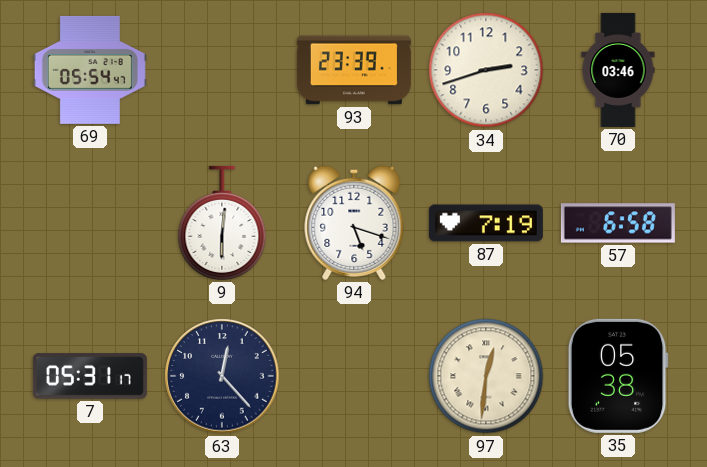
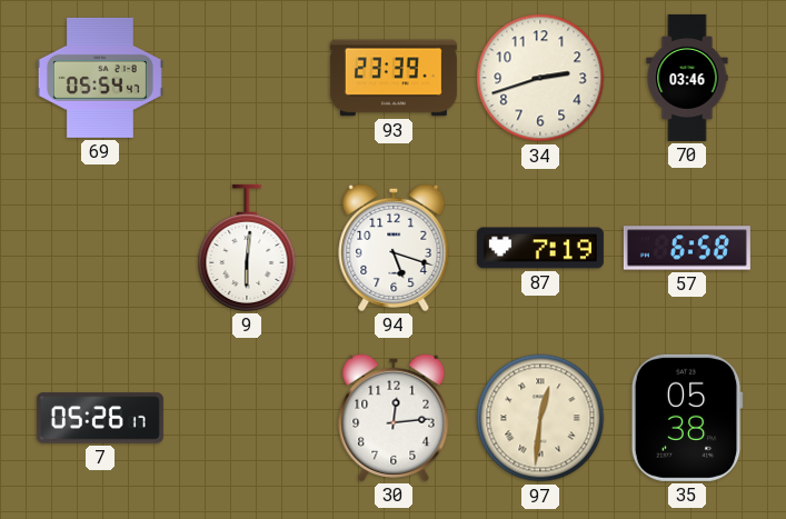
7: 05:31 -> 05:26 (100, 418)
63: 12:23 -> none (222, 376)
30: none -> 12:14 (394, 418)
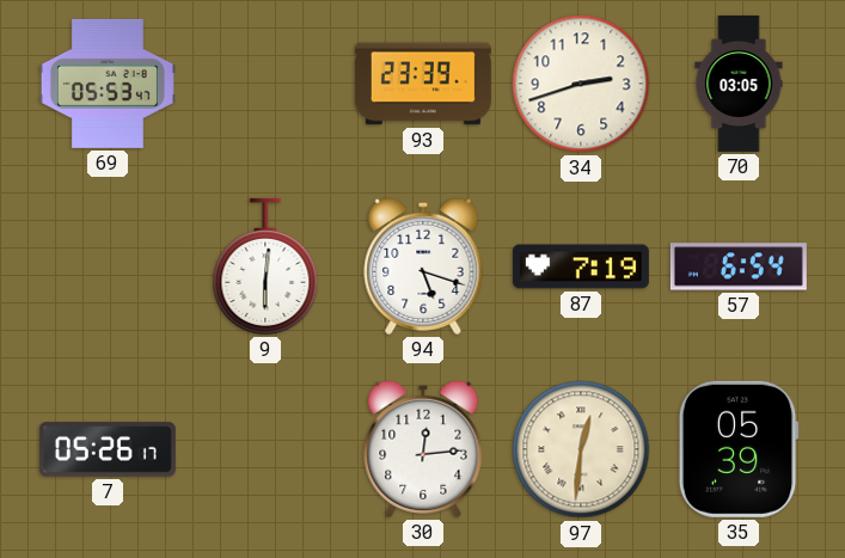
69: 05:54 -> 05:53 (108, 84)
70: 03:46 -> 03:05 (739, 84)
57: 6:58 -> 6:54 (739, 266)
35: 05:38 -> 05:39 (739, 449)
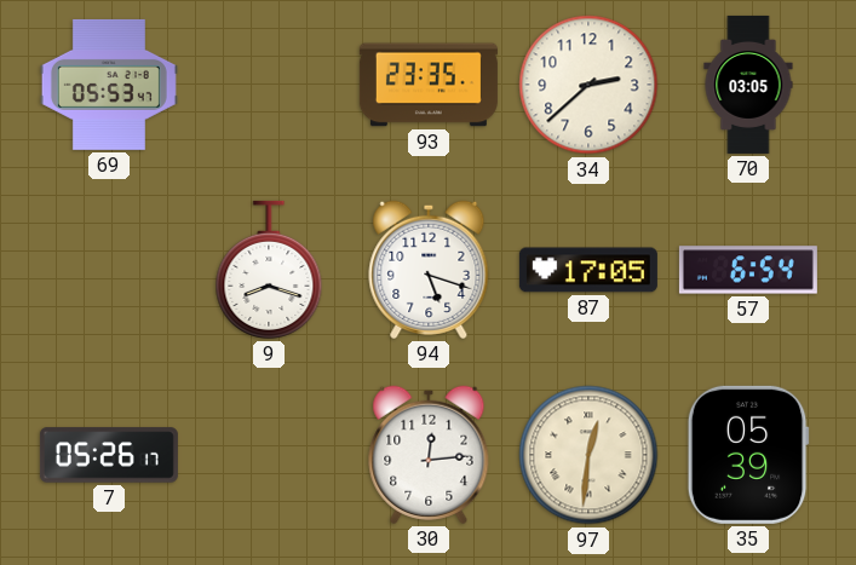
93: 23:39 -> 23:35 (429, 85)
34: 2:42 -> 2:38 (588, 85)
9: 6:01 -> 8:18 (269, 270)
87: 7:19 -> 17:05 (588, 270)
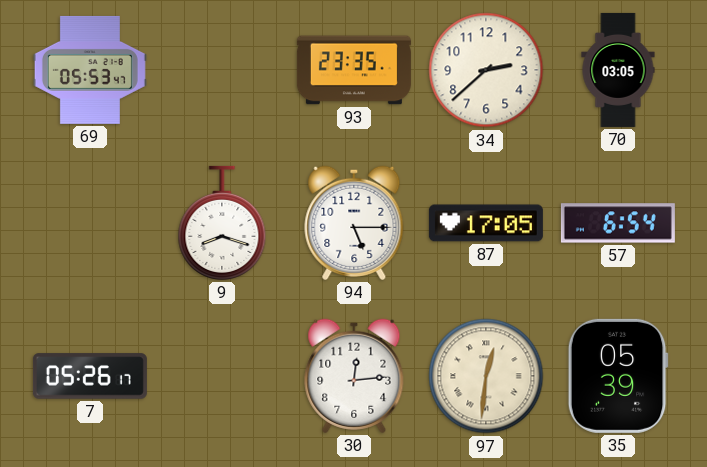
94: 5:18 -> 5:15 (354, 223)
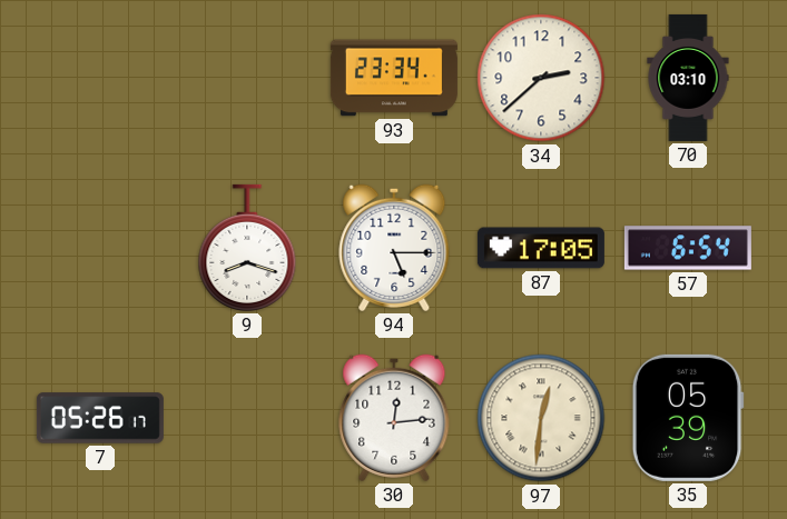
69: 05:53 -> none (90, 70)
93: 23:35 -> 23:34 (394, 78)
70: 03:05 -> 03:10 (688, 78)
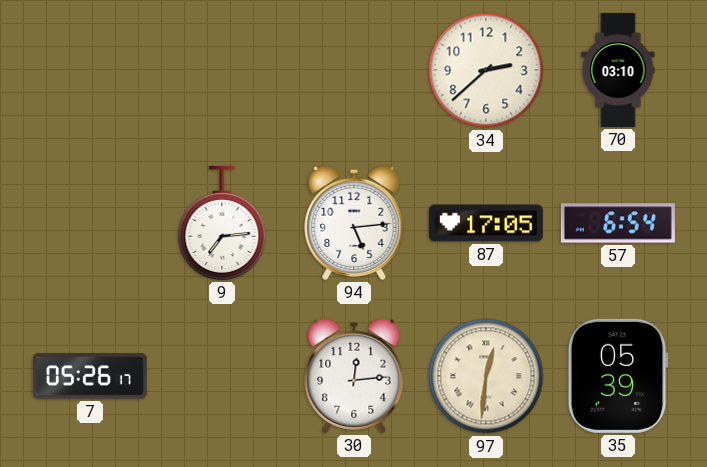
93: 23:34 -> none (394, 78)
9: 8:18 -> 7:14 (222, 223)
94: 5:15 -> 5:14 (354, 223)
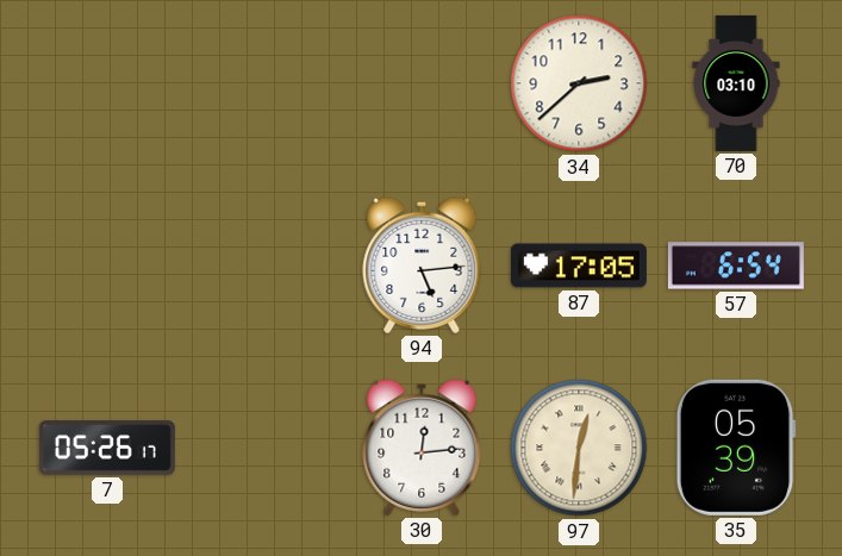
9: 7:14 -> none (222, 223)
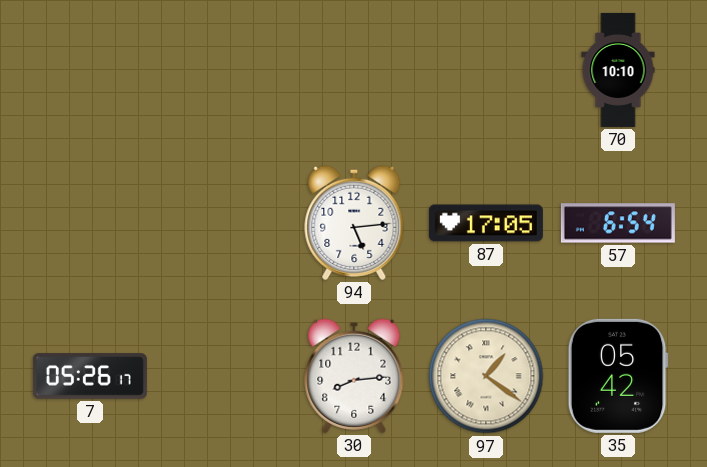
34: 2:38 -> none (579, 83)
70: 03:10 -> 10:10 (618, 70)
30: 12:14 -> 8:14 (354, 376)
97: 12:31 -> 1:21 (486, 376)
35: 05:39 -> 05:42 (618, 376)
